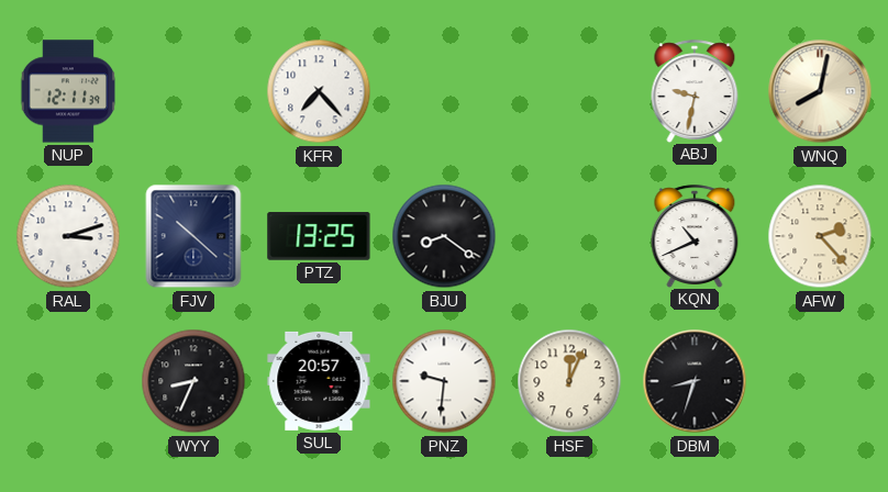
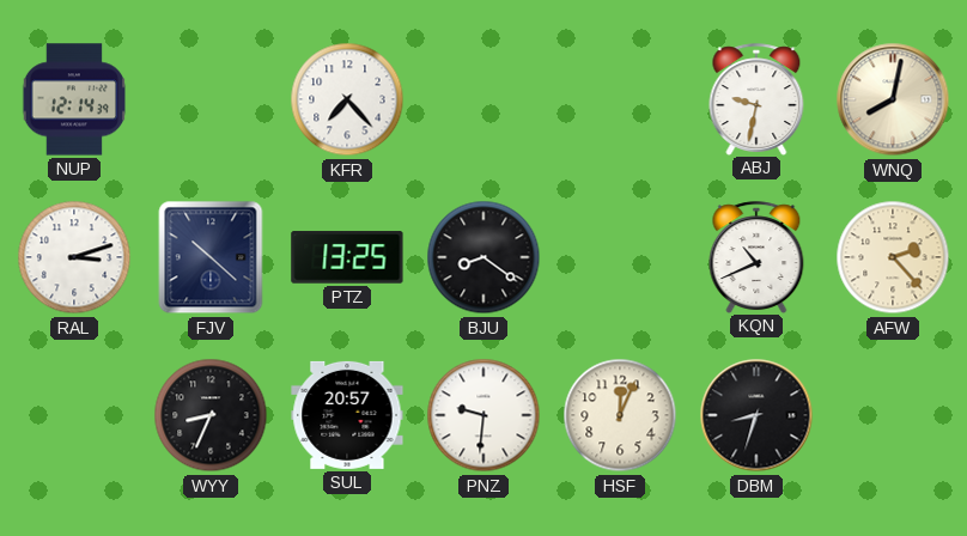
NUP: 12:11 -> 12:14 (74, 99)
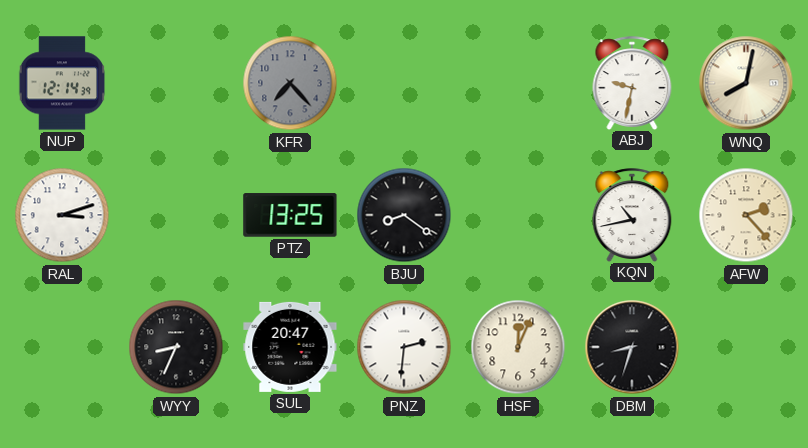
KFR dial: white -> grey (290, 83)
FJV: 10:22 -> none (211, 257)
KQN: 10:41 -> 10:43 (632, 215)
SUL: 20:57 -> 20:47 (290, 347)
PNZ: 9:31 -> 2:31 (404, 347)
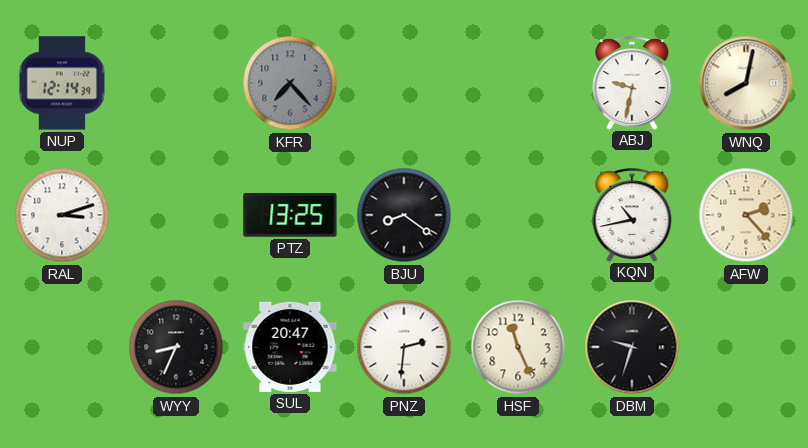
HSF: 12:04 -> 11:26 (518, 347)
DBM: 8:33 -> 9:33 (632, 347)
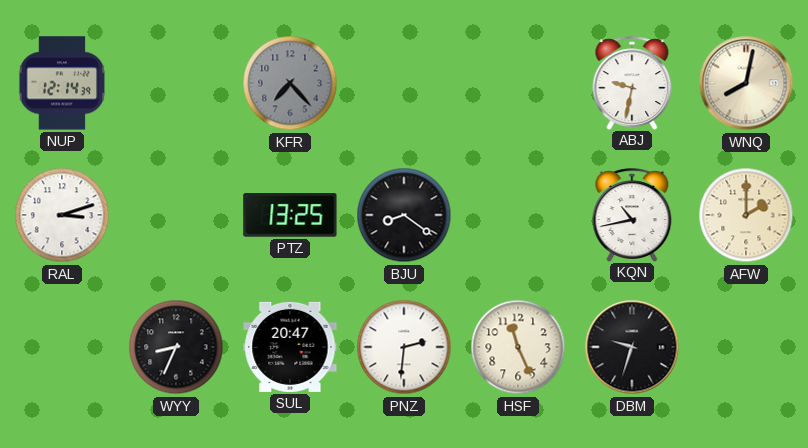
AFW: 2:23 -> 2:00 (746, 215)
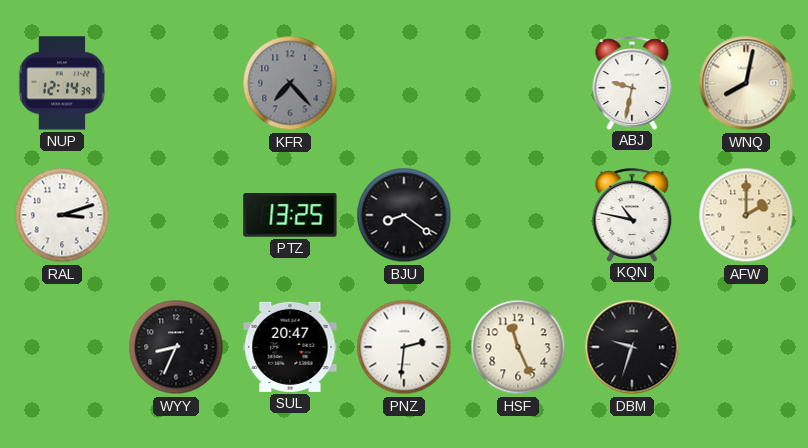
KQN: 10:43 -> 10:47 (632, 215)
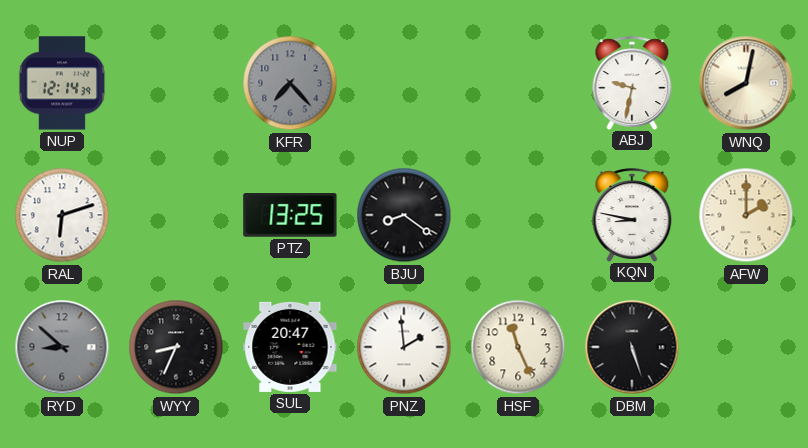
RAL: 3:12 -> 6:12 (62, 215)
KQN: 10:47 -> 8:47 (632, 215)
RYD: none -> 8:52 (62, 347)
PNZ: 2:31 -> 1:59 (404, 347)
DBM: 9:33 -> 5:27 (632, 347)
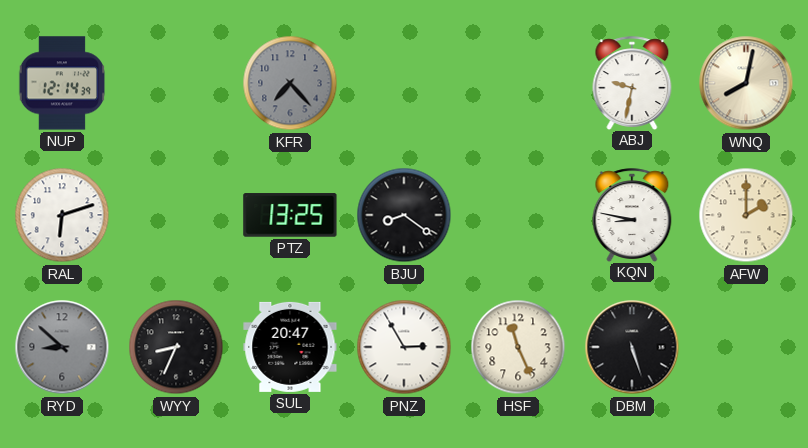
PNZ: 1:59 -> 2:55 (404, 347)
